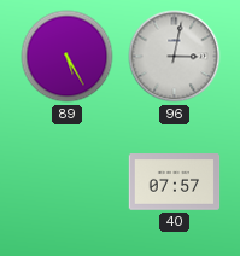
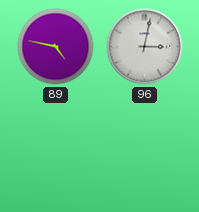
89: 5:25 -> 4:47 (56, 47)
40: 07:57 -> none (175, 182)
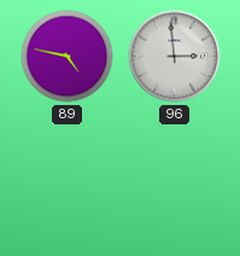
96: 3:02 -> 2:59 (175, 57)
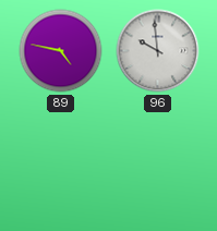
96: 2:59 -> 9:59 (158, 51)
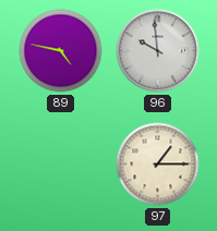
97: none -> 1:15 (158, 165)
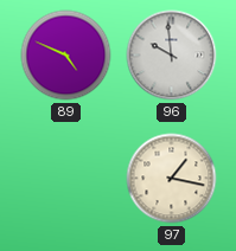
89: 4:47 -> 4:49 (66, 56)
97: 1:15 -> 1:17 (172, 179)
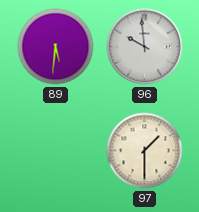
89: 4:49 -> 5:31 (56, 47)
97: 1:17 -> 1:30 (145, 151)
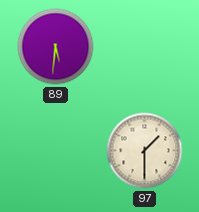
96: 9:59 -> none (145, 47)
